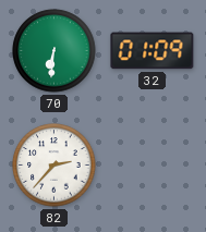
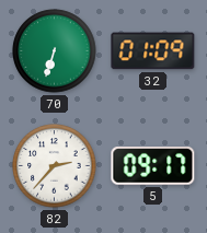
70: 6:31 -> 6:33 (55, 51)
5: none -> 09:17 (153, 166)
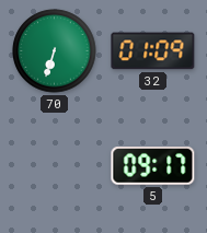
82: 2:37 -> none (55, 166)
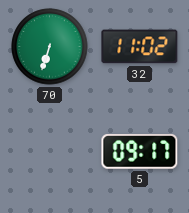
32: 01:09 -> 11:02 (140, 47)
